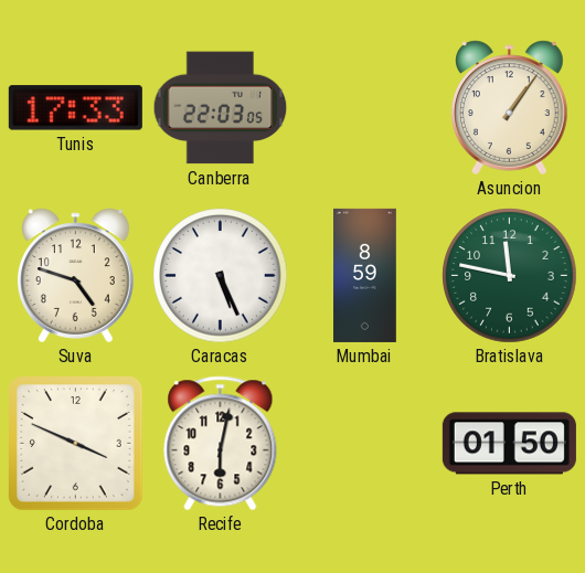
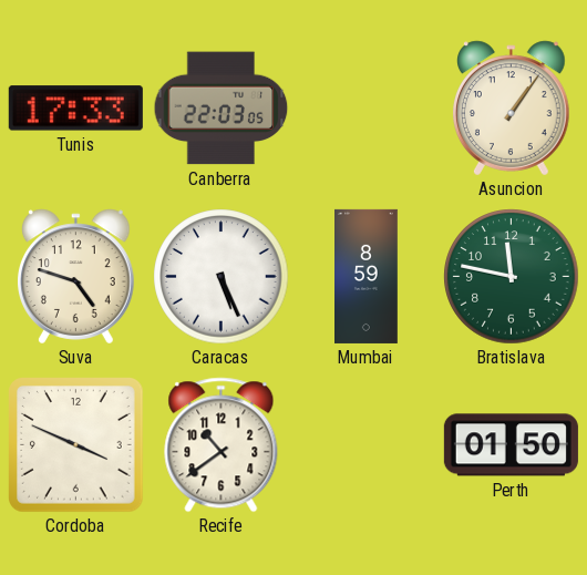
Recife: 6:02 -> 10:39 (222, 445)
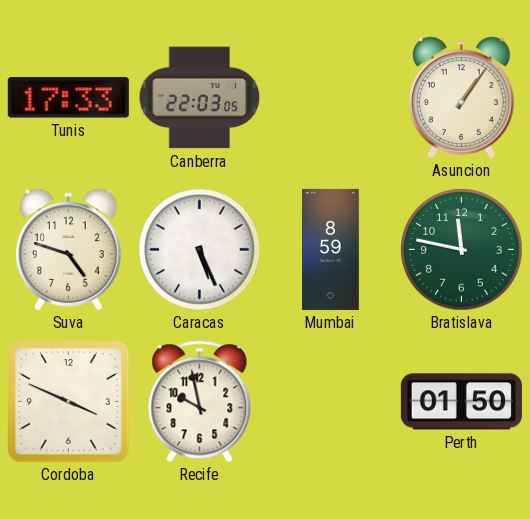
Recife: 10:39 -> 9:58 (200, 402)
